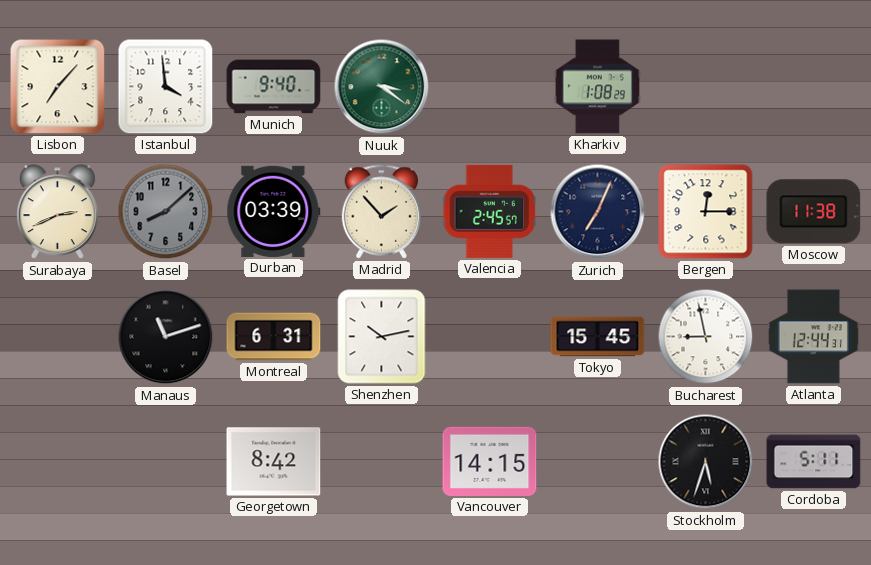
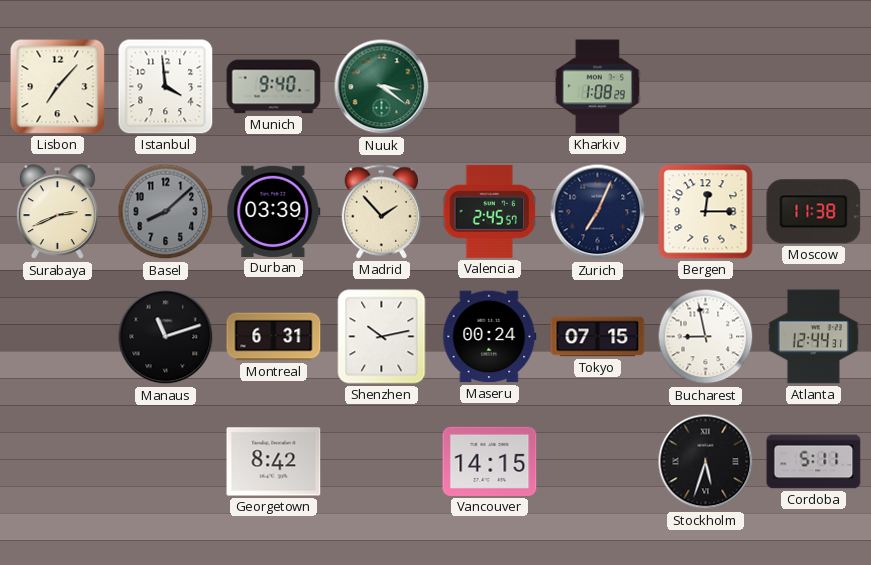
Maseru: none -> 00:24 (490, 337)
Tokyo: 15:45 -> 07:15 (598, 337)
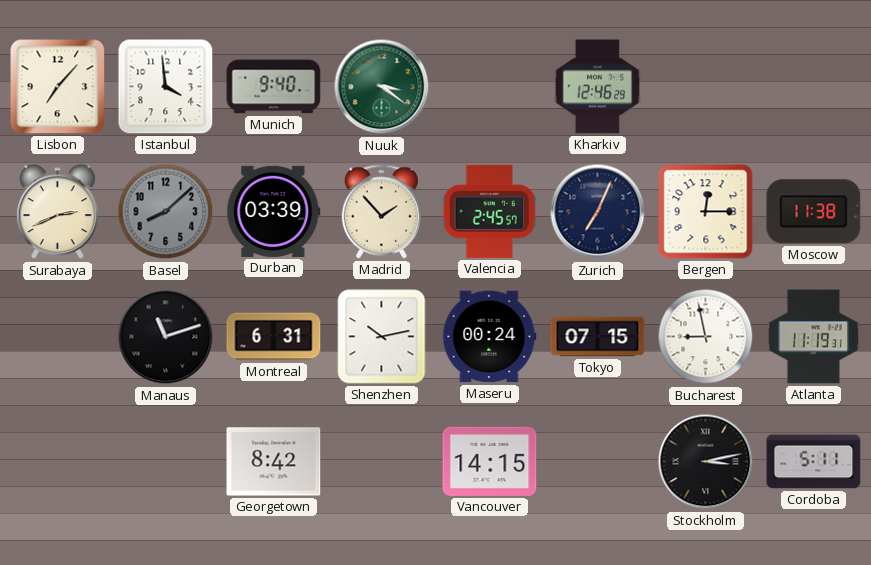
Kharkiv: 1:08 -> 12:46 (597, 87)
Atlanta: 12:44 -> 11:19 (813, 337)
Stockholm: 5:33 -> 3:13 (706, 462)
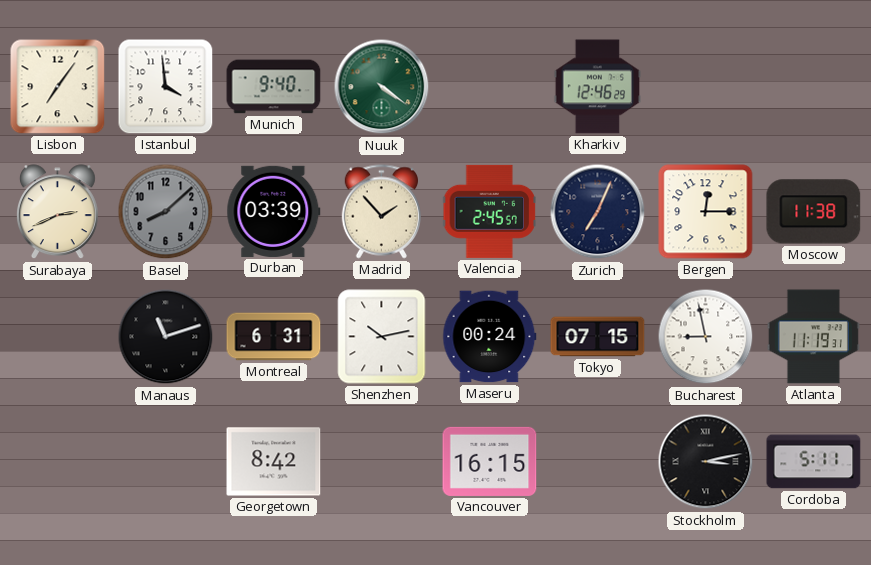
Lisbon: 7:07 -> 7:06 (58, 87)
Nuuk: 3:21 -> 4:21 (382, 87)
Vancouver: 14:15 -> 16:15 (490, 461)
